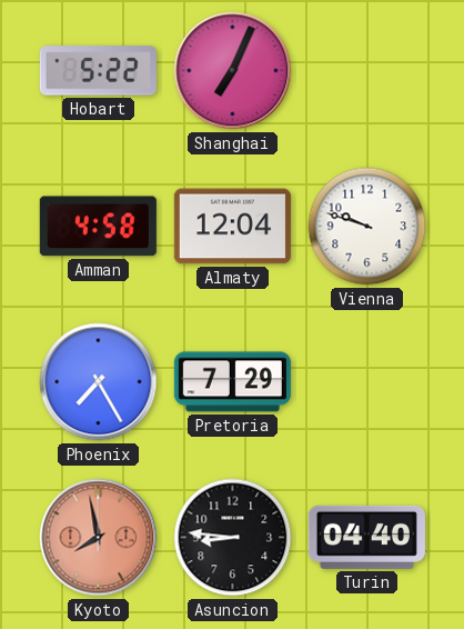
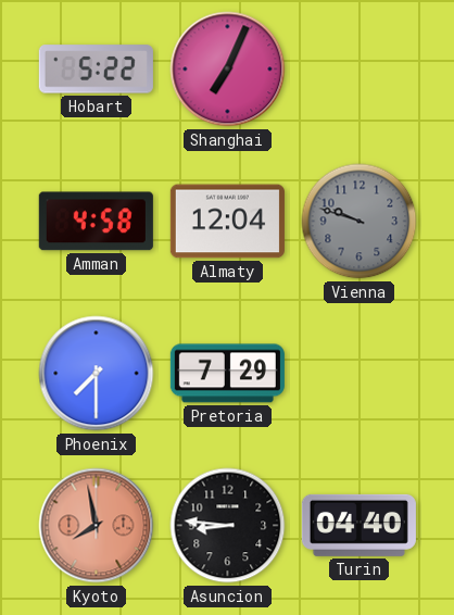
Vienna dial: white -> grey (360, 222)
Phoenix: 7:25 -> 7:30 (97, 374)
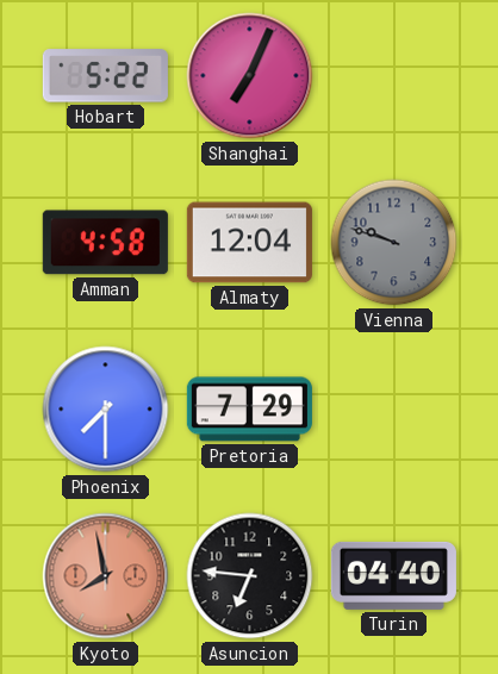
Asuncion: 8:46 -> 6:46 (250, 576)
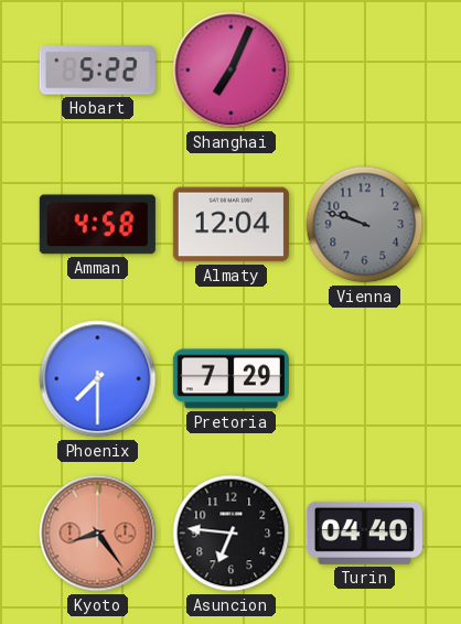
Kyoto: 7:58 -> 8:24 (98, 534)
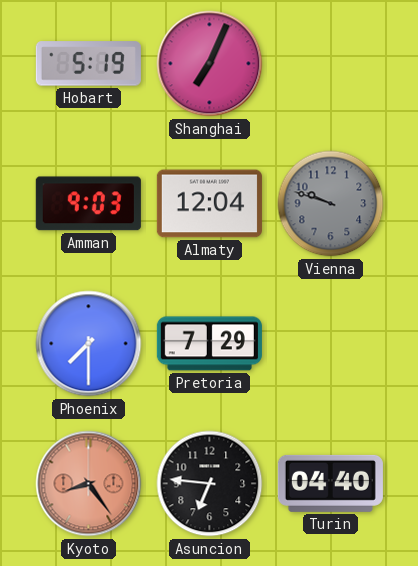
Hobart: 5:22 -> 5:19 (88, 64)
Amman: 4:58 -> 9:03 (88, 204)
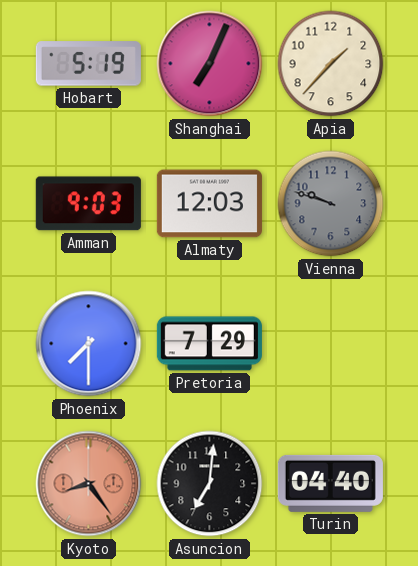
Apia: none -> 1:37 (331, 64)
Almaty: 12:04 -> 12:03 (209, 204)
Asuncion: 6:46 -> 7:01 (210, 484)
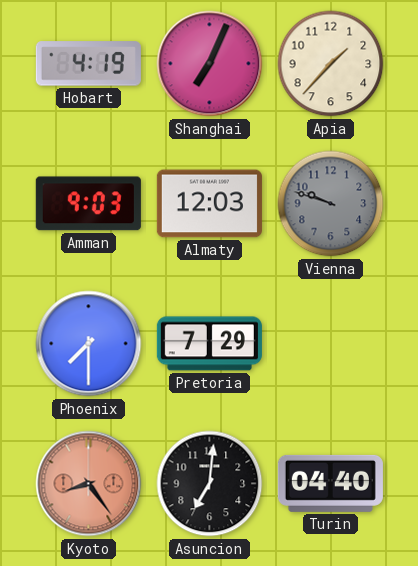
Hobart: 5:19 -> 4:19 (88, 64)
